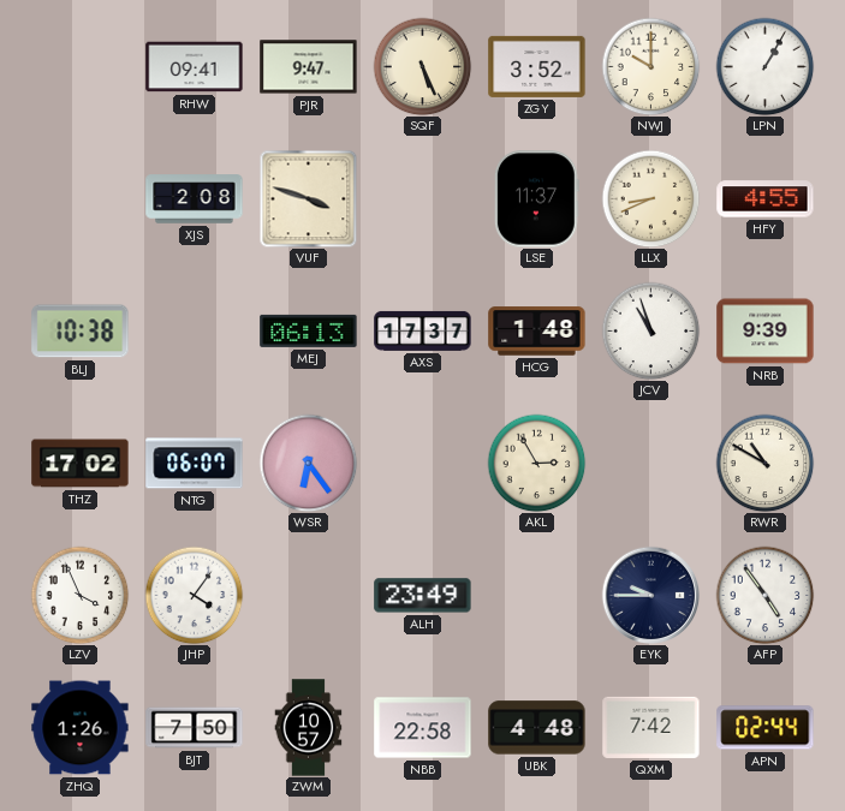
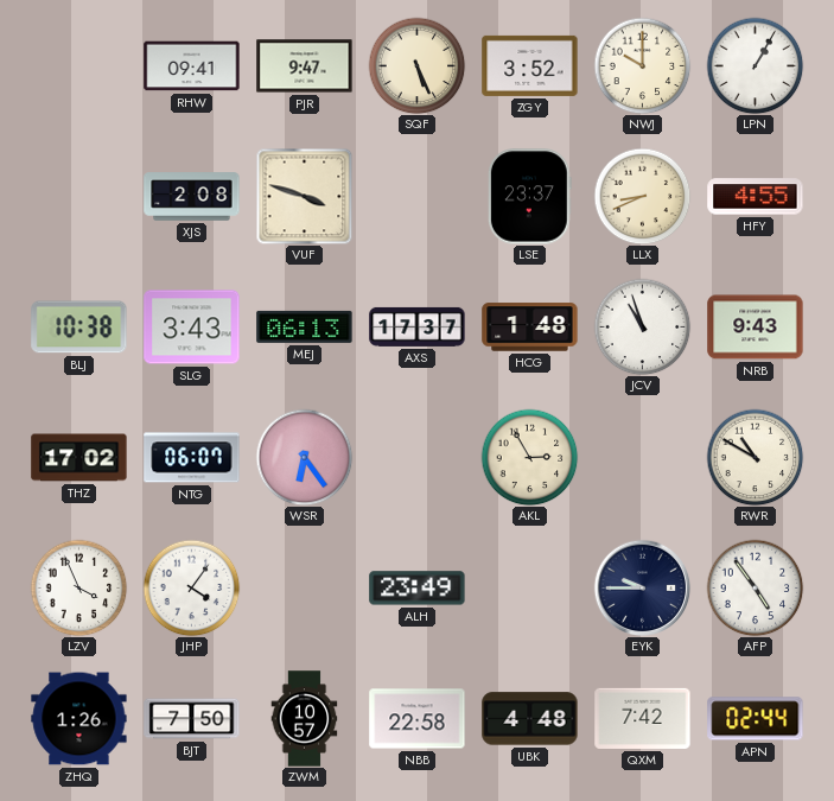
LSE: 11:37 -> 23:37 (529, 197)
SLG: none -> 3:43 (192, 328)
NRB: 9:39 -> 9:43 (756, 328)
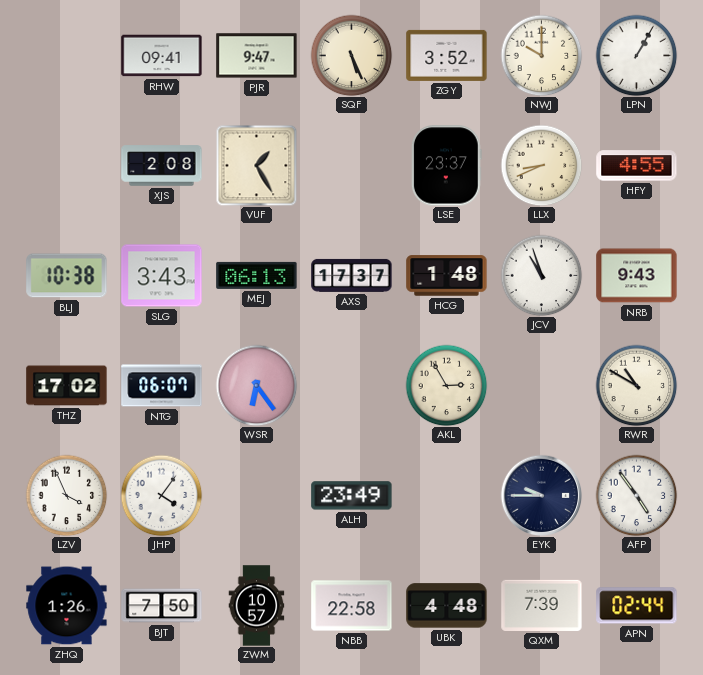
VUF: 3:48 -> 1:25 (256, 165)
QXM: 7:42 -> 7:39 (542, 605)
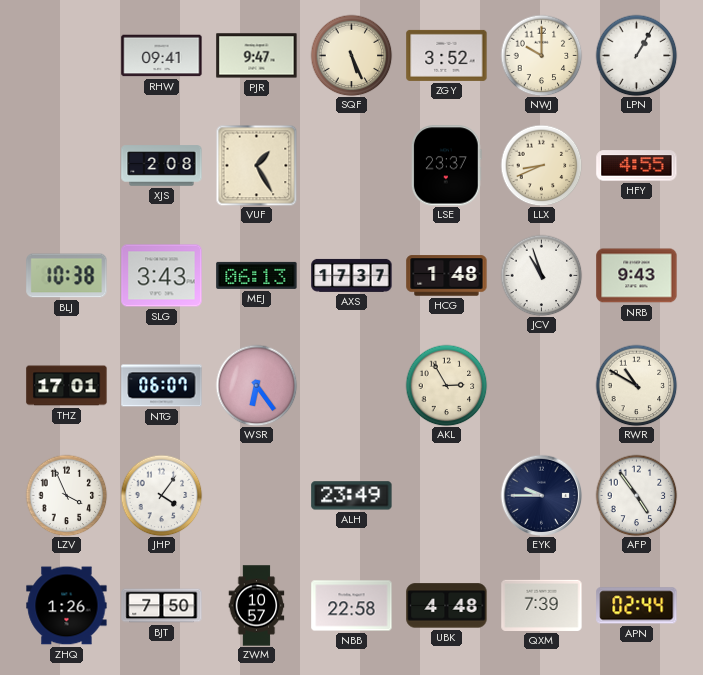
THZ: 17:02 -> 17:01 (67, 386)
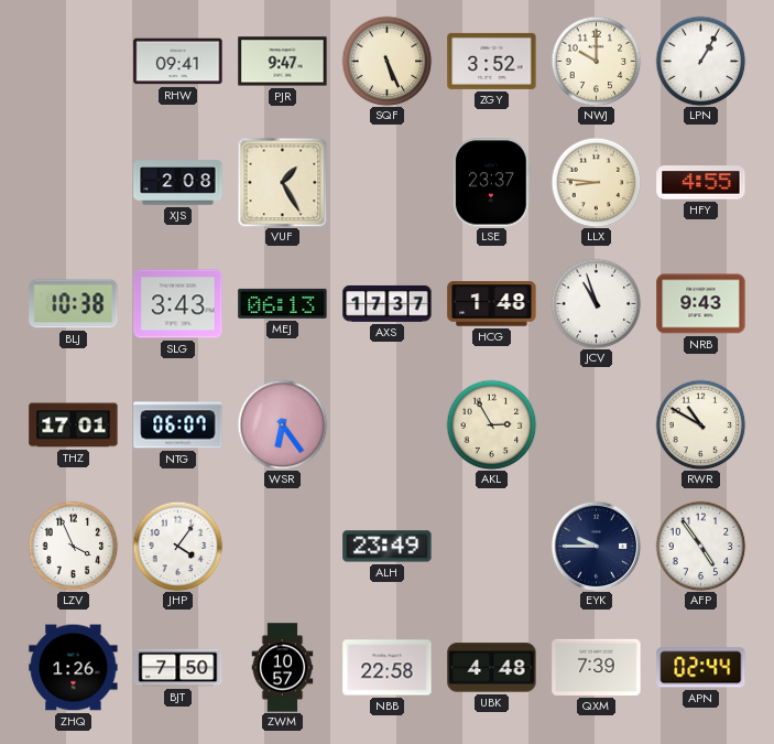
LLX: 8:41 -> 8:46 (596, 182)
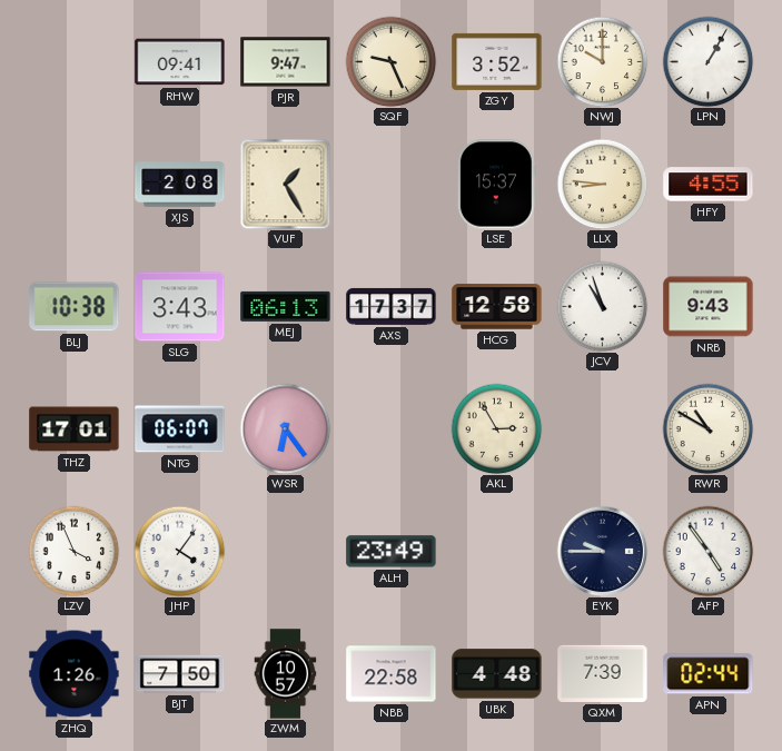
SQF: 5:26 -> 9:26 (390, 61)
LSE: 23:37 -> 15:37 (496, 185)
HCG: 1:48 -> 12:58 (497, 307)
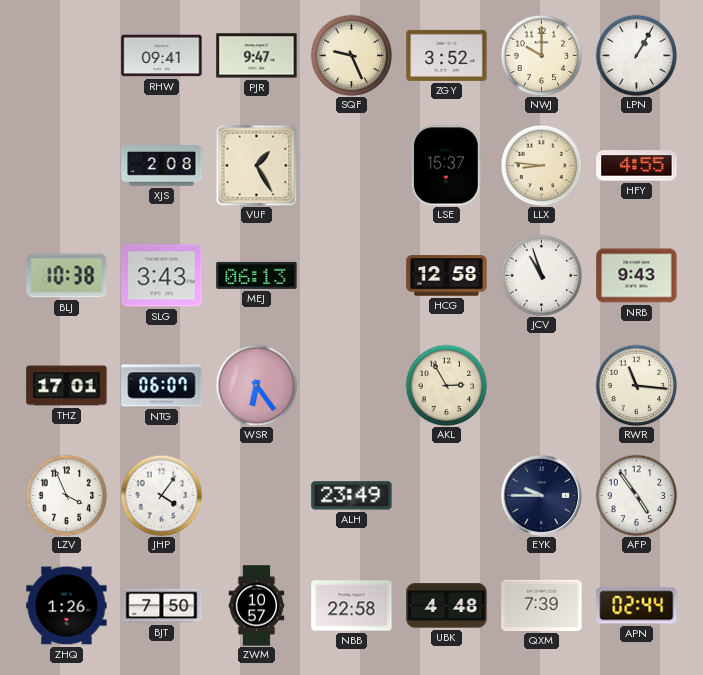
AXS: 17:37 -> none (392, 306)
RWR: 10:50 -> 11:16 (636, 385)
